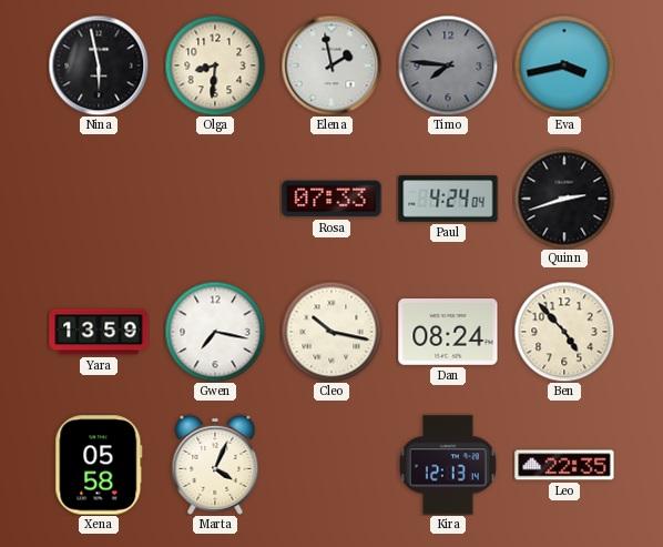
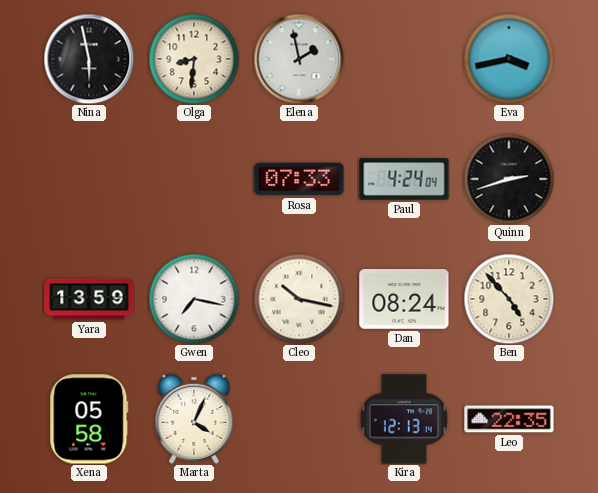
Timo: 7:46 -> none (448, 65)
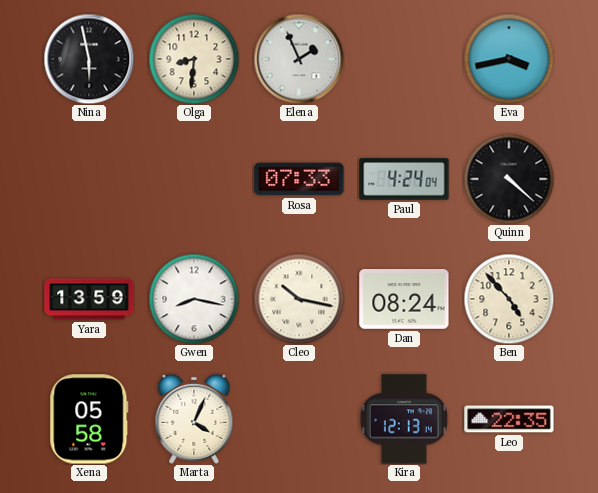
Elena: 1:58 -> 1:56 (299, 59)
Quinn: 2:42 -> 4:22 (509, 179)
Gwen: 7:17 -> 8:17 (194, 299)
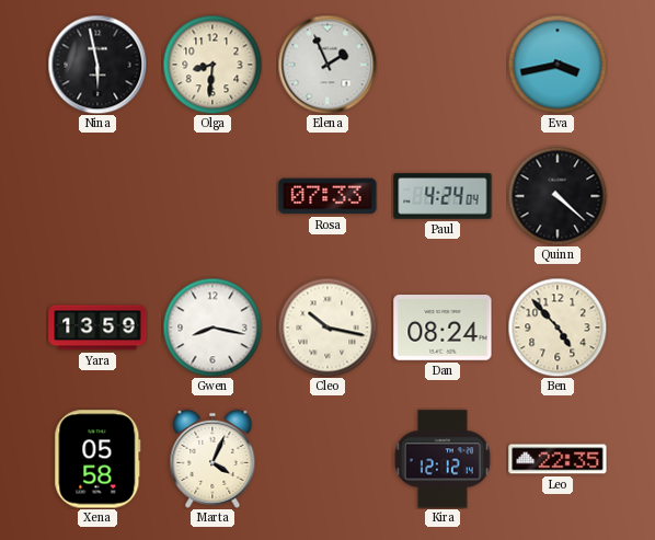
Kira: 12:13 -> 12:12 (443, 459)
